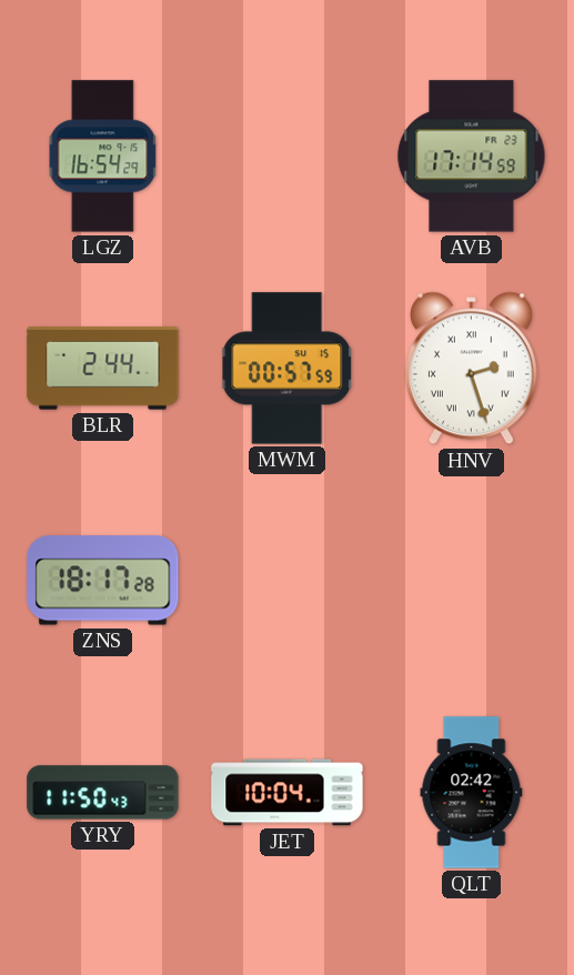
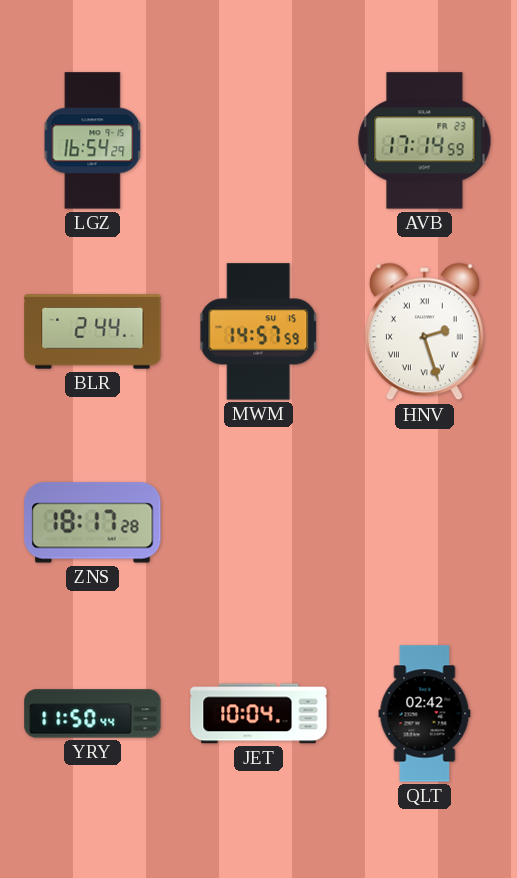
MWM: 00:57 -> 14:57 (259, 332)
YRY: 11:50:43 -> 11:50:44 (93, 714)
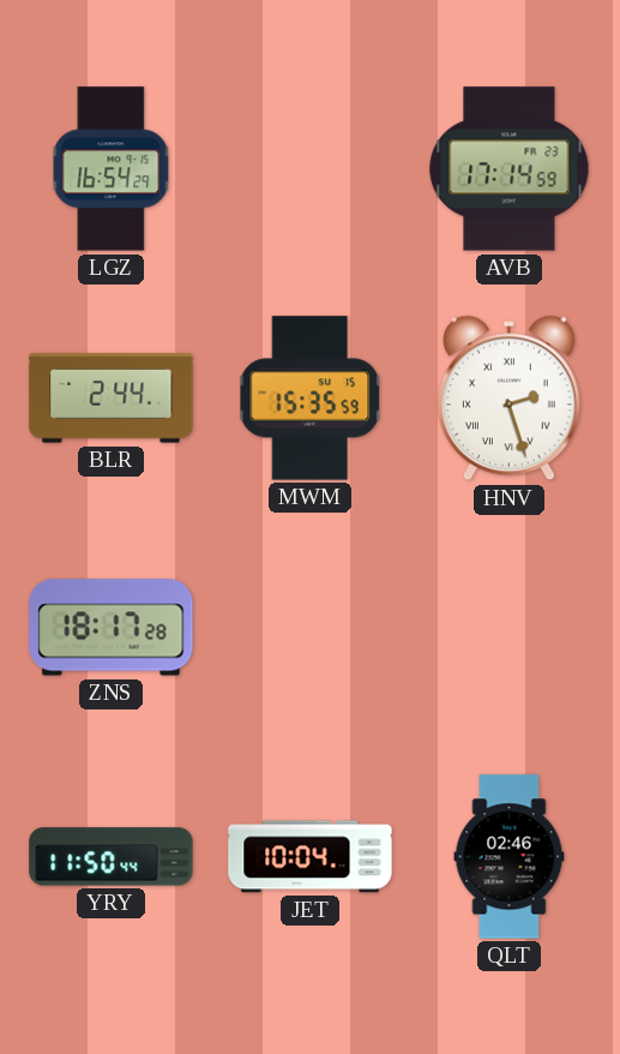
MWM: 14:57 -> 15:35 (311, 399)
QLT: 02:42 -> 02:46 (510, 857)
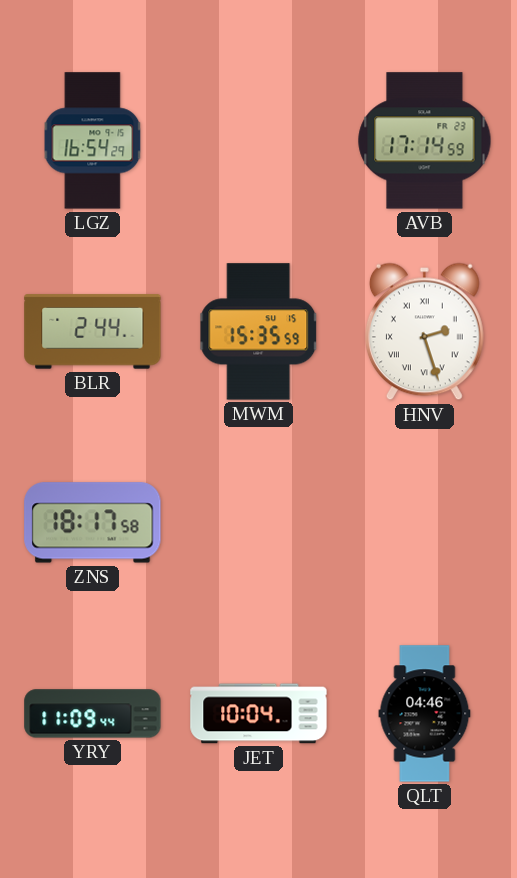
ZNS: 18:17:28 -> 18:17:58 (93, 523)
YRY: 11:50 -> 11:09 (93, 714)
QLT: 02:46 -> 04:46 (425, 714)
